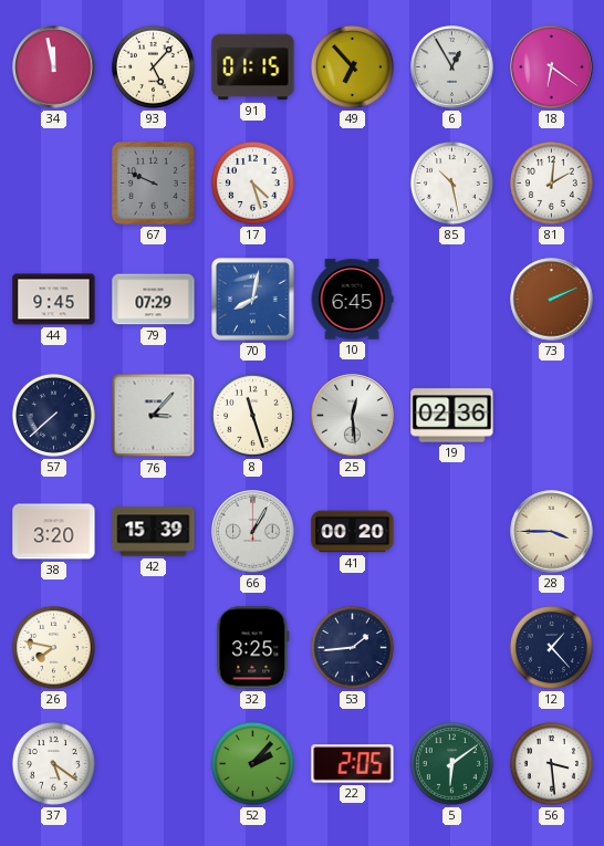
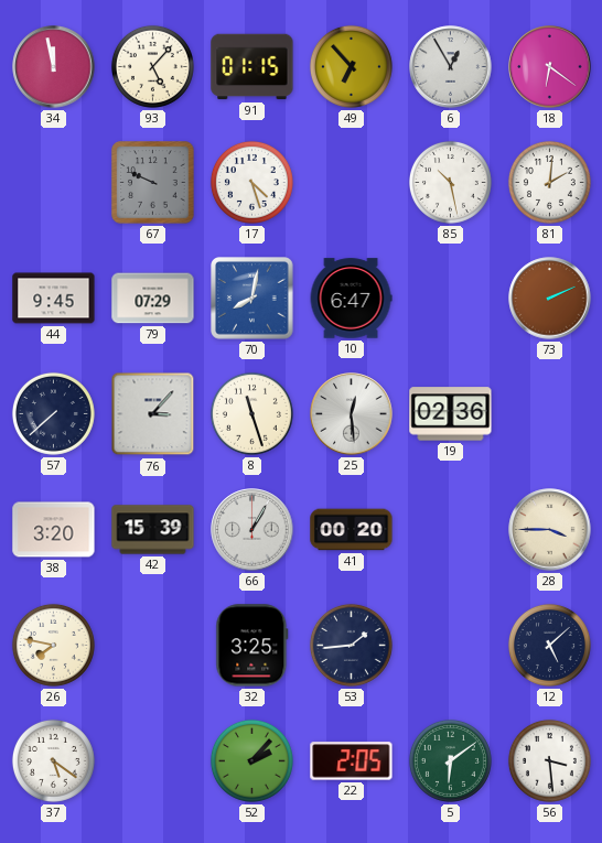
10: 6:45 -> 6:47 (351, 299)
12: 1:23 -> 5:08 (549, 645)
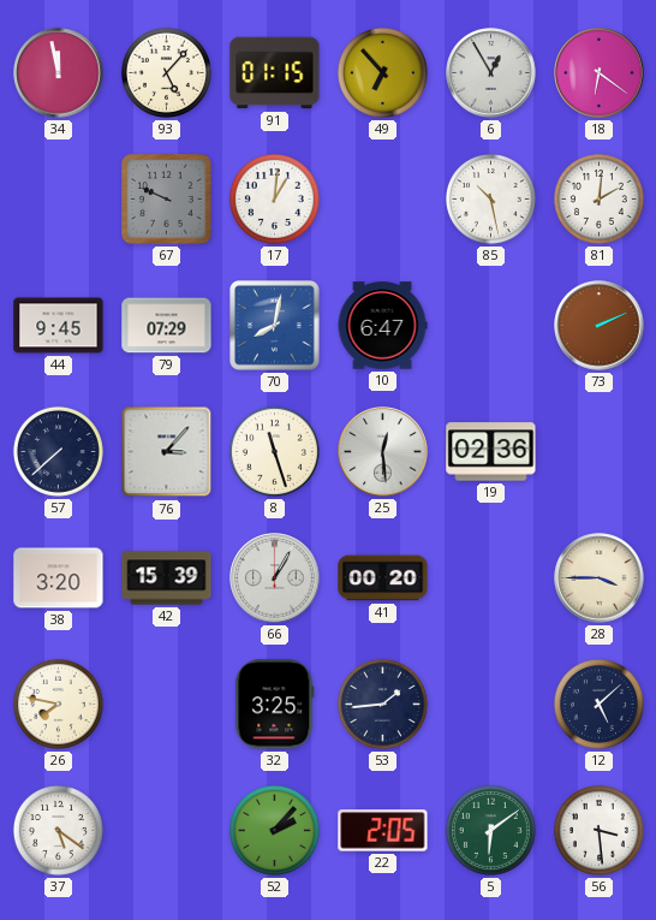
17: 4:27 -> 1:01 (274, 198)
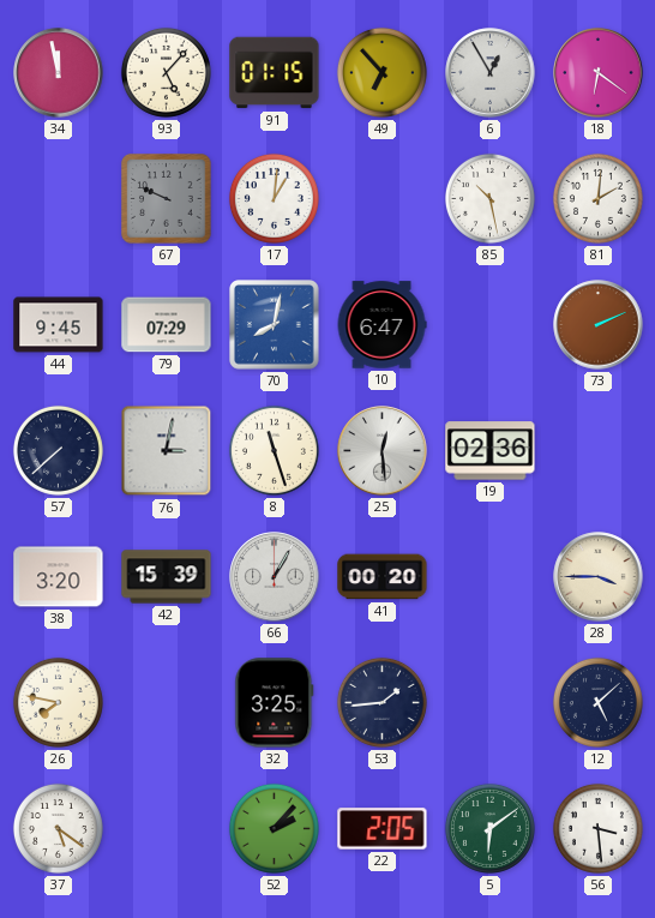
76: 3:07 -> 3:02 (167, 451)
